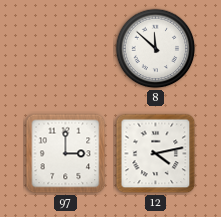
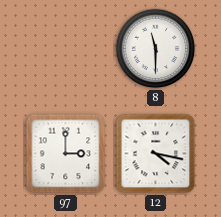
8: 11:52 -> 11:30 (156, 49)
12: 4:13 -> 4:17 (156, 154)
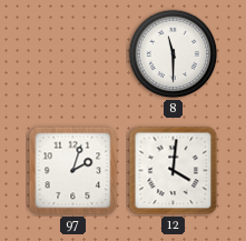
97: 3:00 -> 2:03 (73, 171)
12: 4:17 -> 4:01 (174, 171)
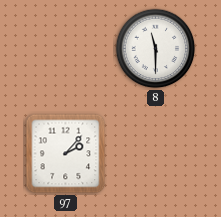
97: 2:03 -> 2:07 (66, 154)
12: 4:01 -> none (174, 171)
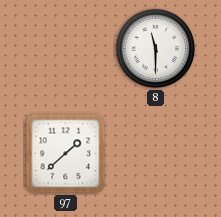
97: 2:07 -> 1:38 (66, 154)
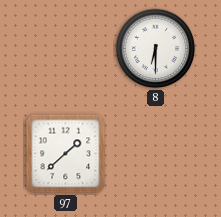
8: 11:30 -> 6:30 (156, 49)
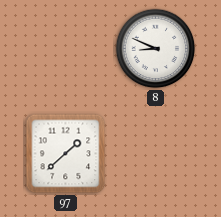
8: 6:30 -> 8:49 (156, 49)
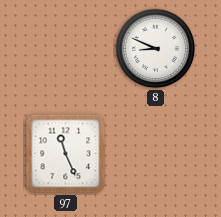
97: 1:38 -> 11:26 (66, 154)
